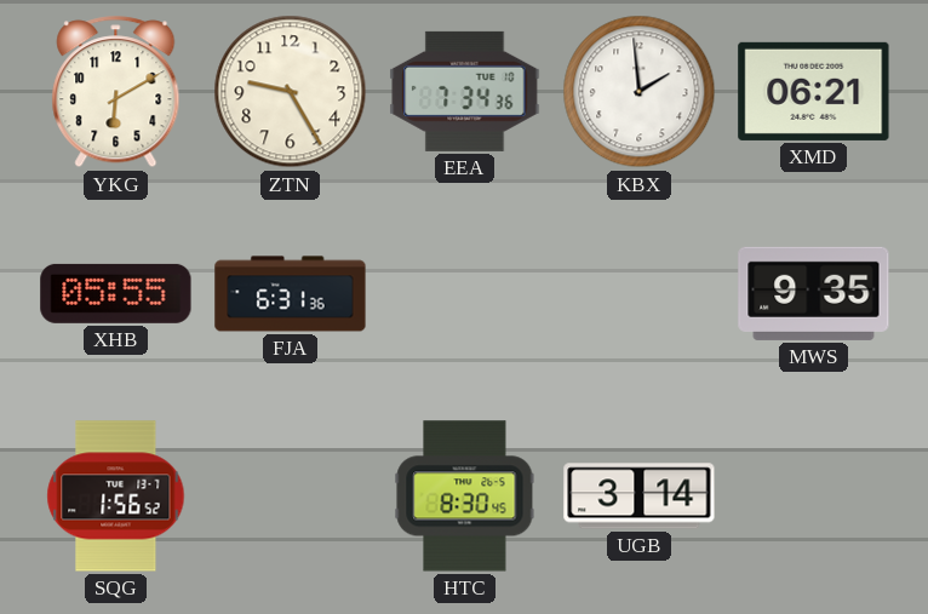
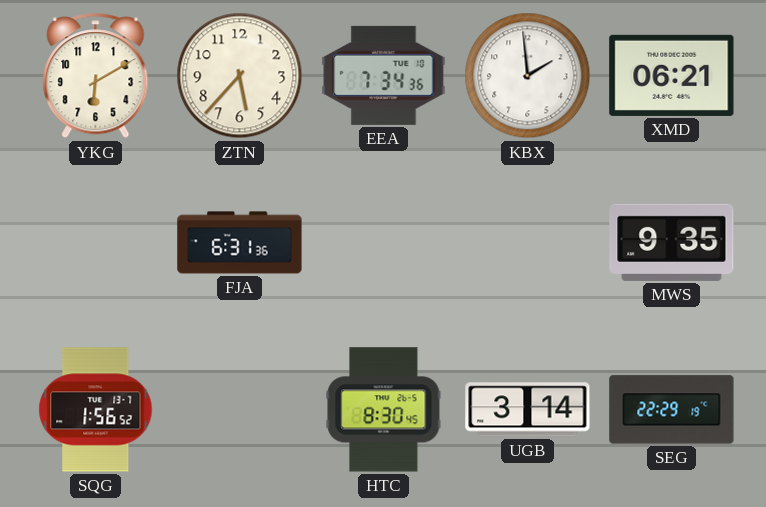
ZTN: 9:25 -> 5:37 (240, 76)
XHB: 05:55 -> none (116, 293)
SEG: none -> 22:29 (672, 410)
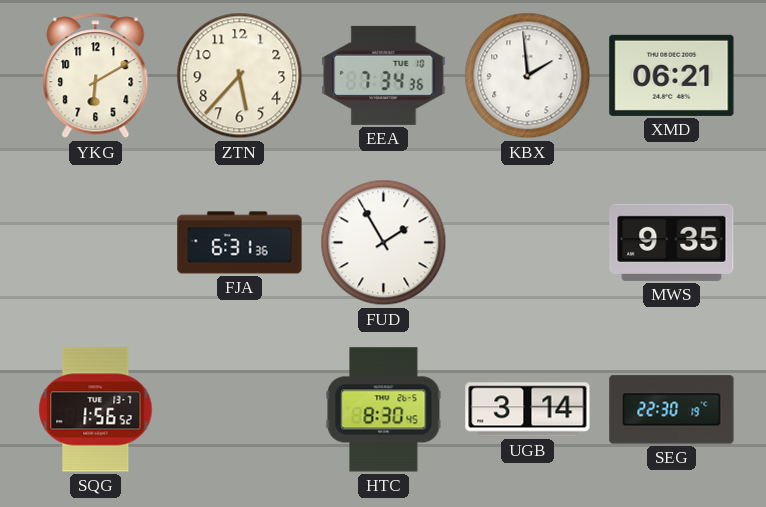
FUD: none -> 1:55 (384, 243)
SEG: 22:29 -> 22:30 (672, 410)
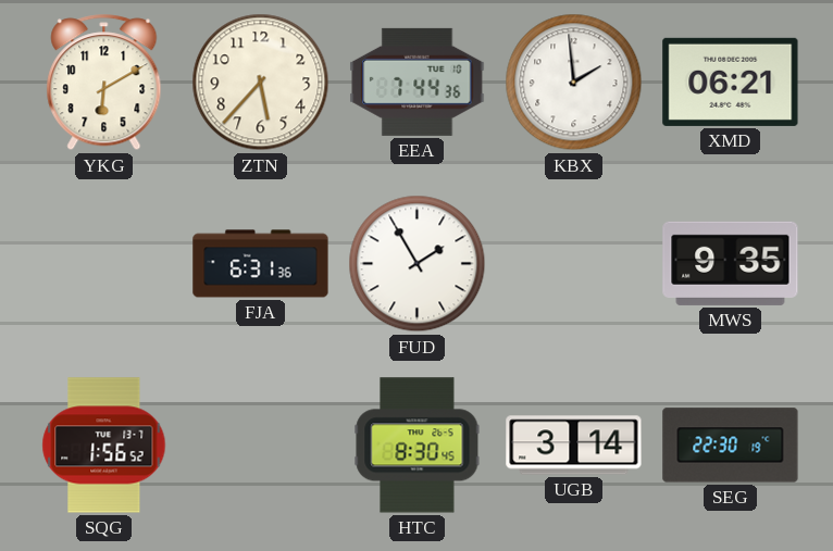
EEA: 7:34 -> 7:44 (418, 82)
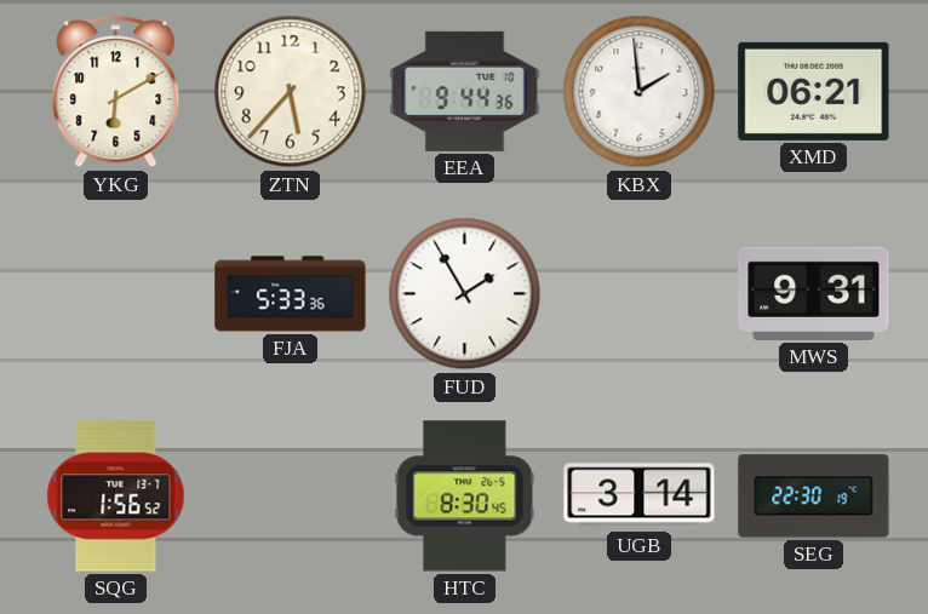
EEA: 7:44 -> 9:44 (465, 91)
FJA: 6:31 -> 5:33 (291, 294)
MWS: 9:35 -> 9:31 (814, 293)
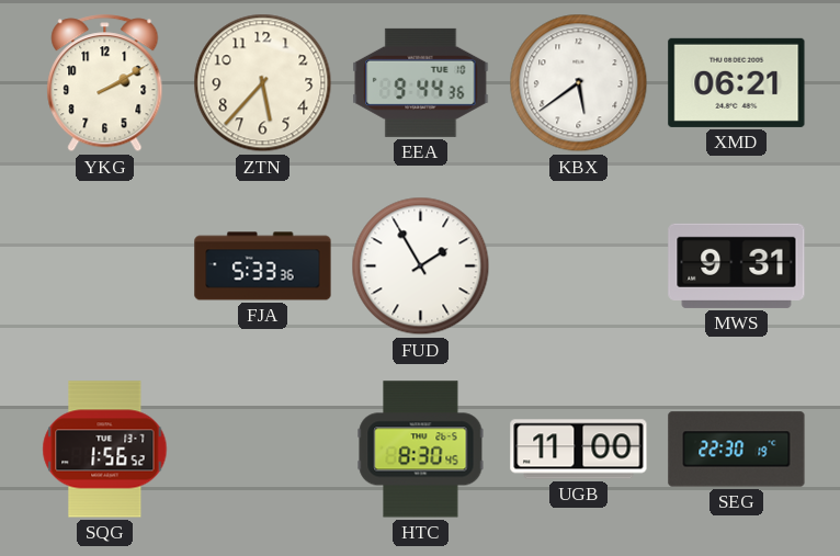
YKG: 6:10 -> 2:10 (105, 83)
KBX: 1:59 -> 5:39 (579, 83)
UGB: 3:14 -> 11:00 (579, 450)
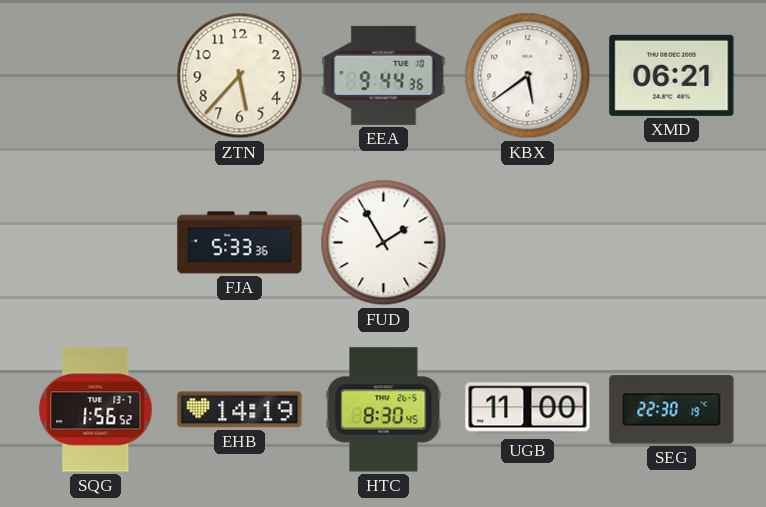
YKG: 2:10 -> none (105, 83)
MWS: 9:31 -> none (737, 265)
EHB: none -> 14:19 (240, 410)
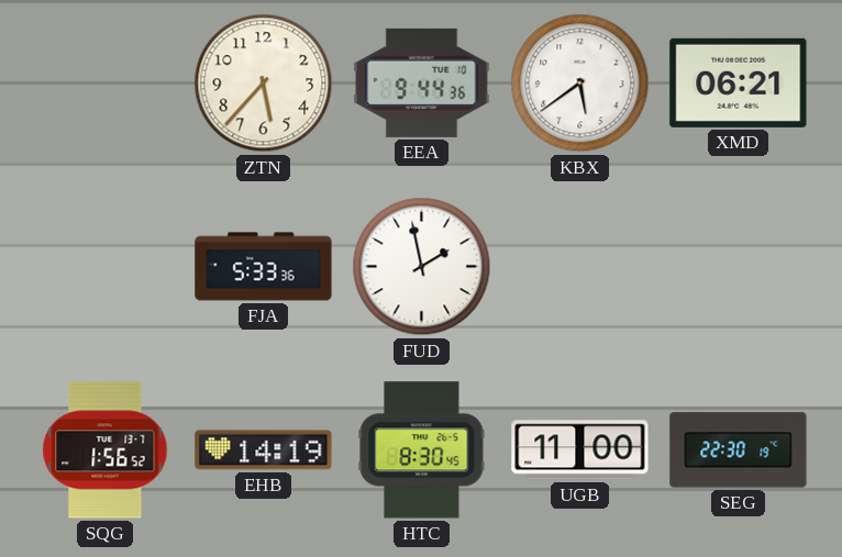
FUD: 1:55 -> 1:58 (422, 267)
